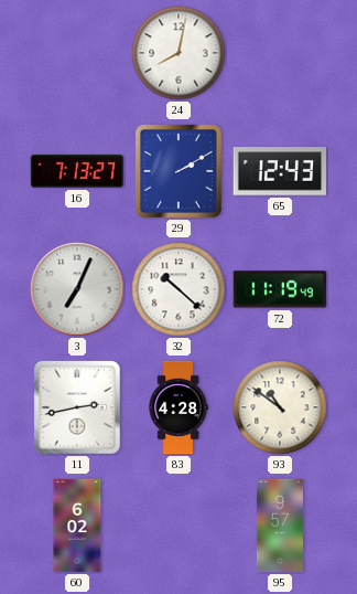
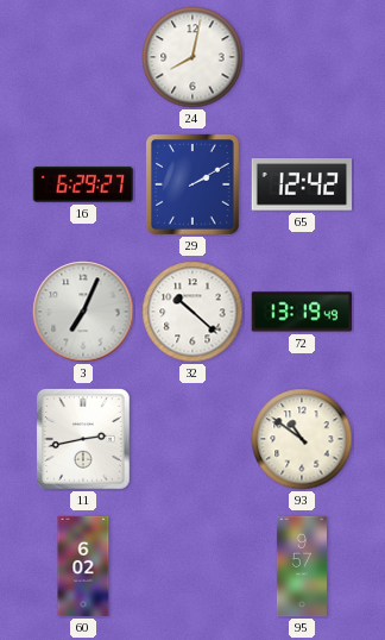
16: 7:13 -> 6:29 (83, 184)
65: 12:43 -> 12:42 (302, 184)
72: 11:19 -> 13:19 (302, 312)
83: 4:28 -> none (178, 407)
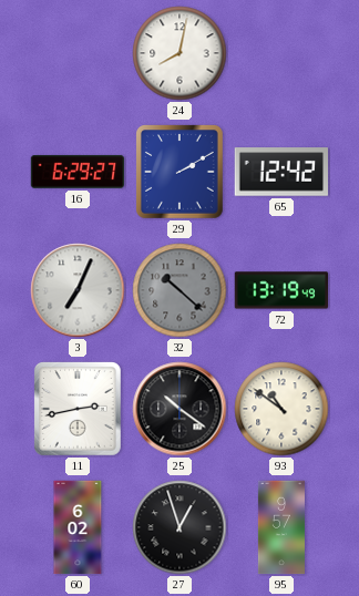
32 dial: white -> grey (179, 290)
25: none -> 10:21 (179, 409)
27: none -> 12:57 (179, 527)
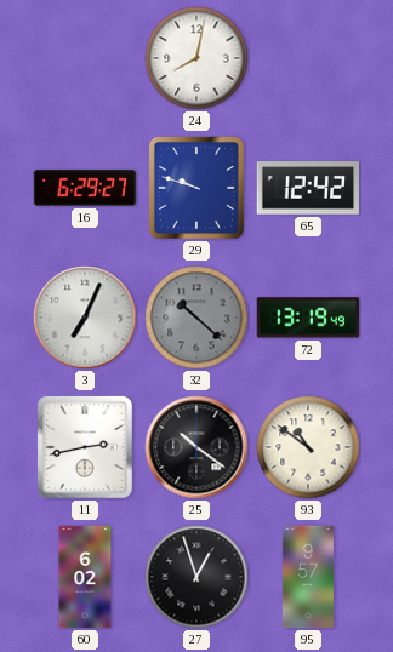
29: 2:10 -> 9:48 (198, 189)
